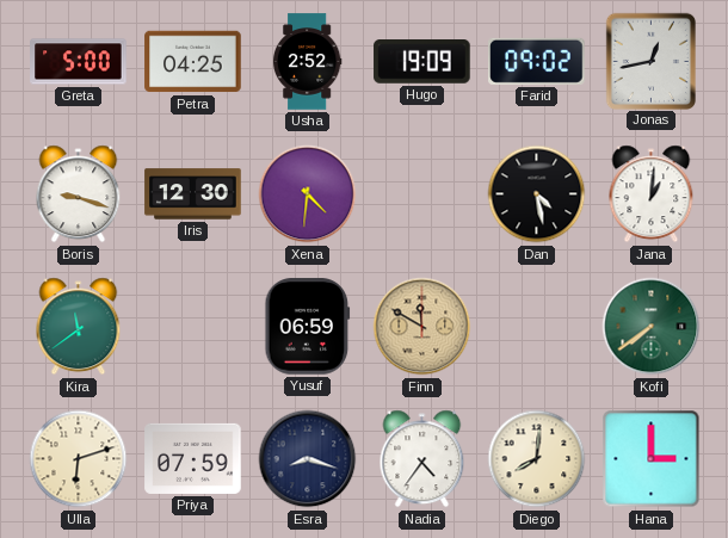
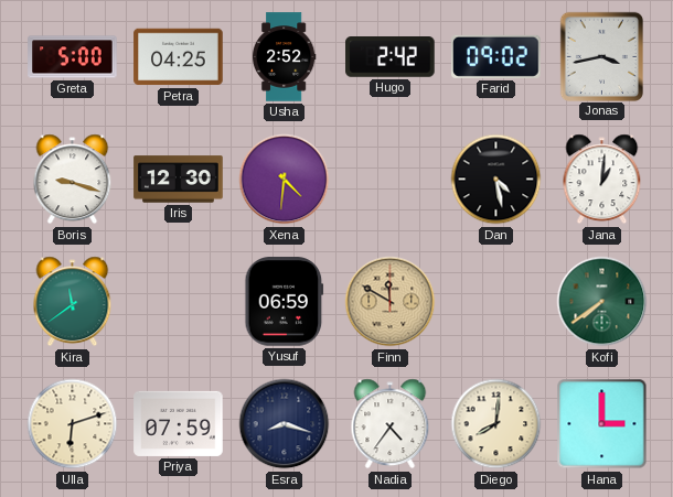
Hugo: 19:09 -> 2:42 (391, 57)
Jonas: 12:43 -> 3:43 (601, 56)
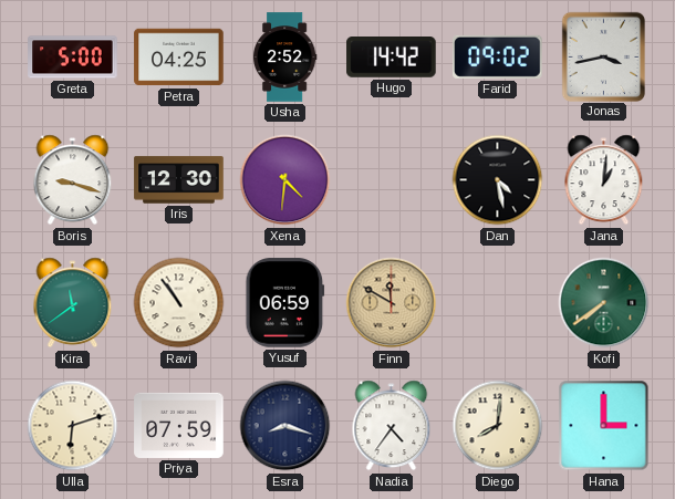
Hugo: 2:42 -> 14:42 (392, 58)
Ravi: none -> 10:54 (179, 303)
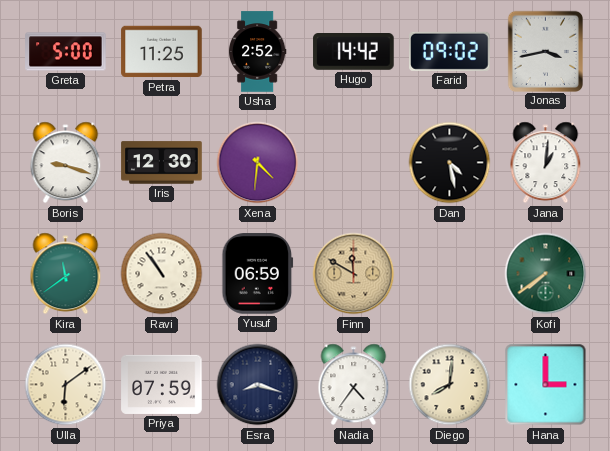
Petra: 04:25 -> 11:25 (162, 52)
Ulla: 6:12 -> 6:09 (66, 385)
